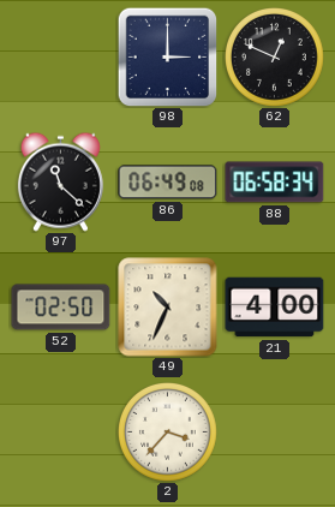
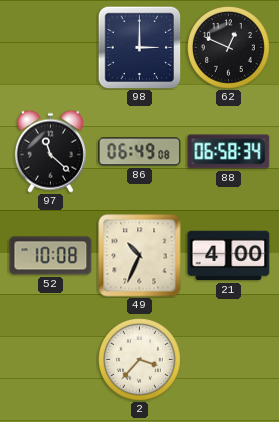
52: 02:50 -> 10:08 (51, 256)
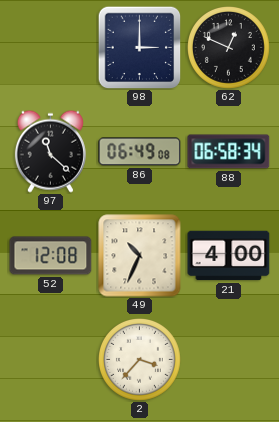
52: 10:08 -> 12:08 (51, 256)
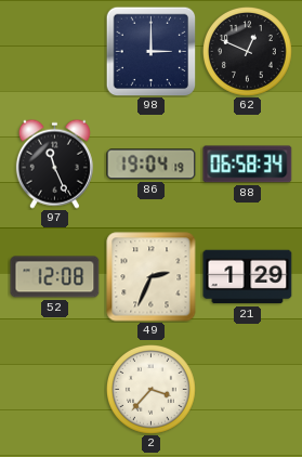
97: 11:22 -> 11:26 (54, 164)
86: 06:49 -> 19:04 (152, 165)
49: 10:34 -> 2:34 (152, 277)
21: 4:00 -> 1:29 (248, 277)
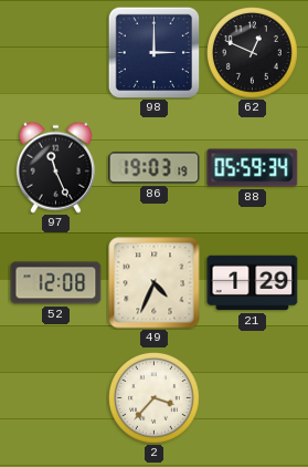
86: 19:04 -> 19:03 (155, 168)
88: 06:58 -> 05:59 (253, 168)
49: 2:34 -> 4:34 (155, 283)
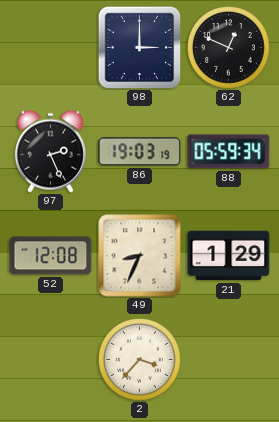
97: 11:26 -> 2:26 (50, 151)
49: 4:34 -> 8:34 (140, 256)
